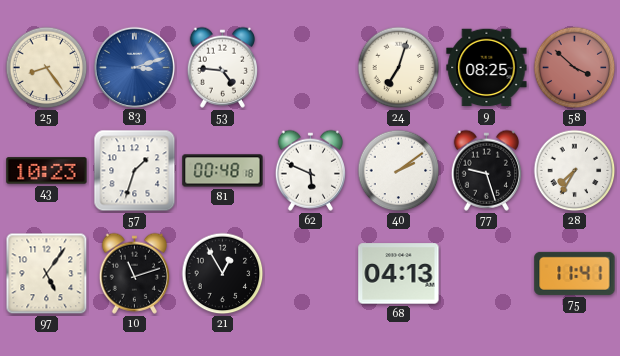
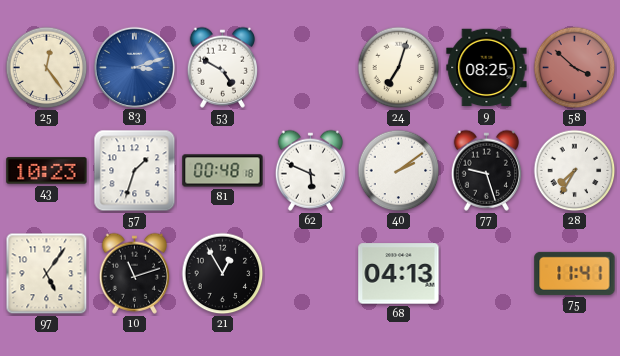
25: 8:24 -> 12:24 (47, 68)
53: 4:46 -> 4:50 (222, 67)
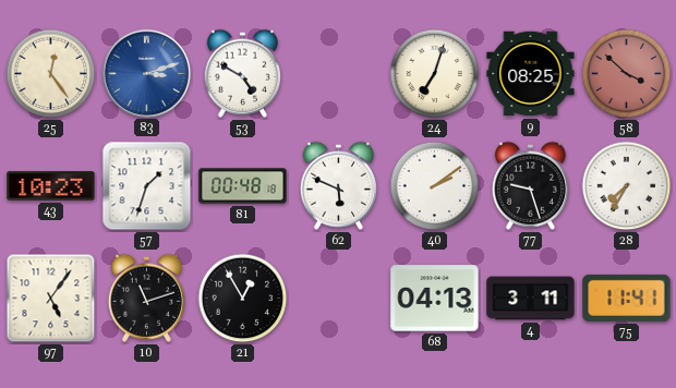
4: none -> 3:11 (531, 299)
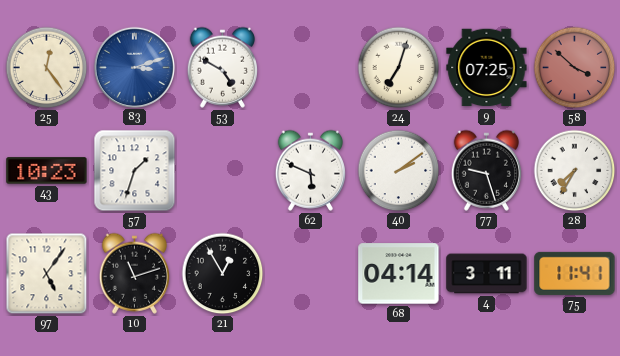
9: 08:25 -> 07:25 (487, 68)
81: 00:48 -> none (243, 186)
68: 04:13 -> 04:14 (399, 274)
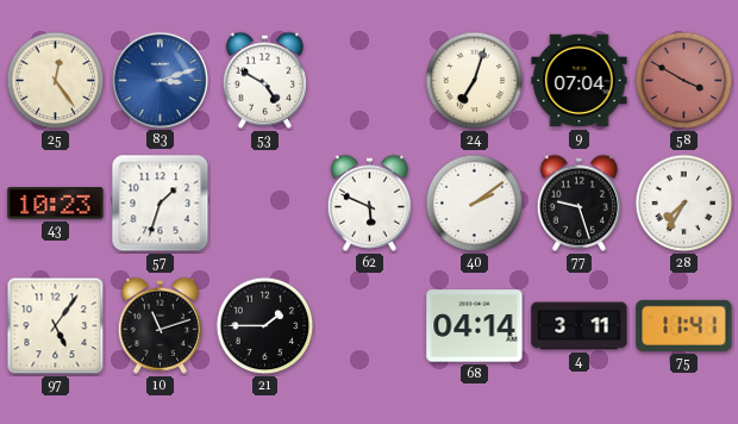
9: 07:25 -> 07:04 (580, 81)
58: 3:52 -> 3:50 (684, 81)
21: 12:55 -> 1:45 (265, 326)
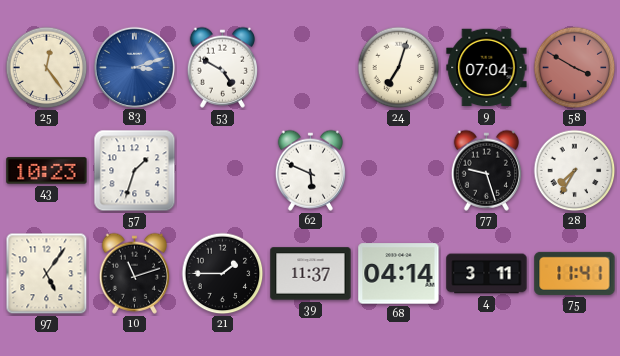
40: 2:09 -> none (475, 204)
39: none -> 11:37 (311, 274)
